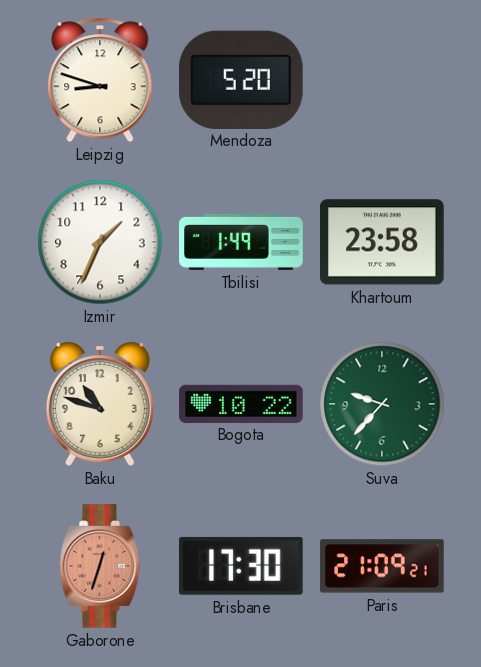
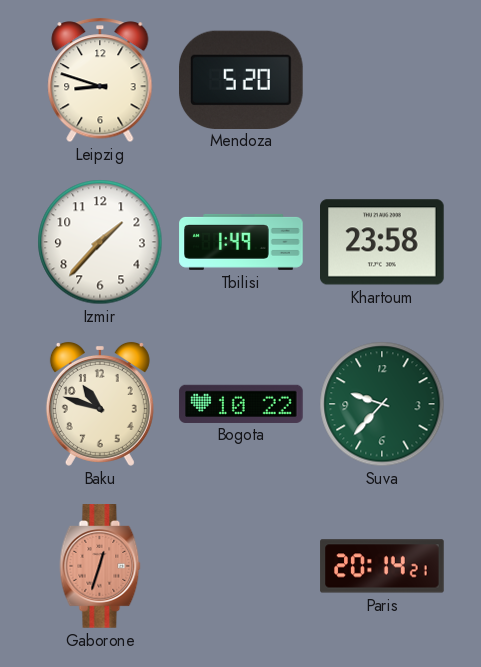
Izmir: 1:34 -> 1:37 (100, 242)
Brisbane: 17:30 -> none (242, 566)
Paris: 21:09 -> 20:14 (382, 566)
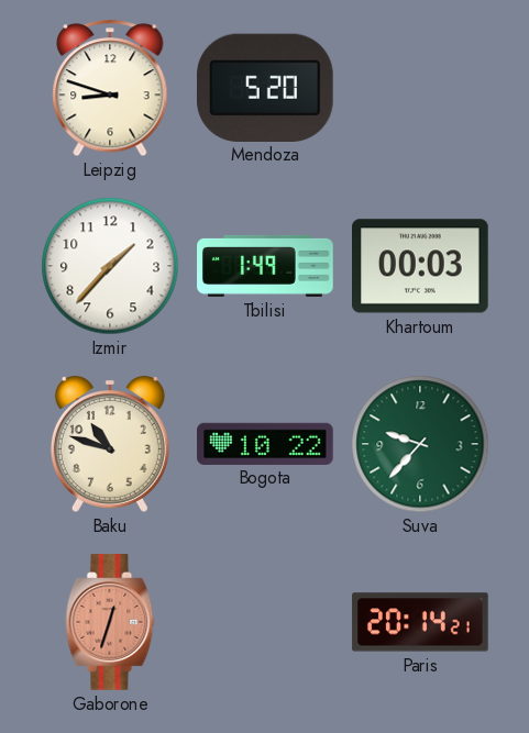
Khartoum: 23:58 -> 00:03 (421, 266)
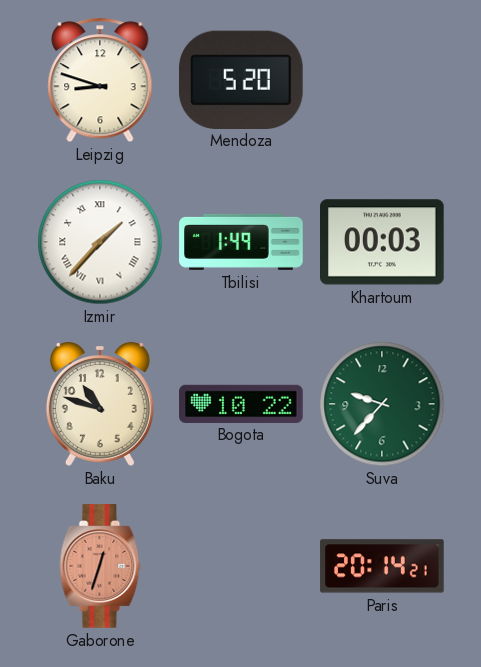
Izmir numerals: Arabic -> Roman (100, 242)
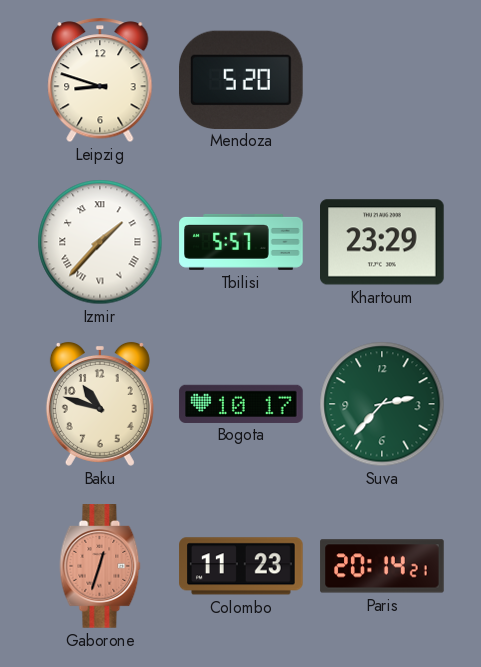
Tbilisi: 1:49 -> 5:57 (241, 242)
Khartoum: 00:03 -> 23:29 (383, 242)
Bogota: 10:22 -> 10:17 (241, 403)
Suva: 9:37 -> 2:37 (382, 404)
Colombo: none -> 11:23 (241, 566)
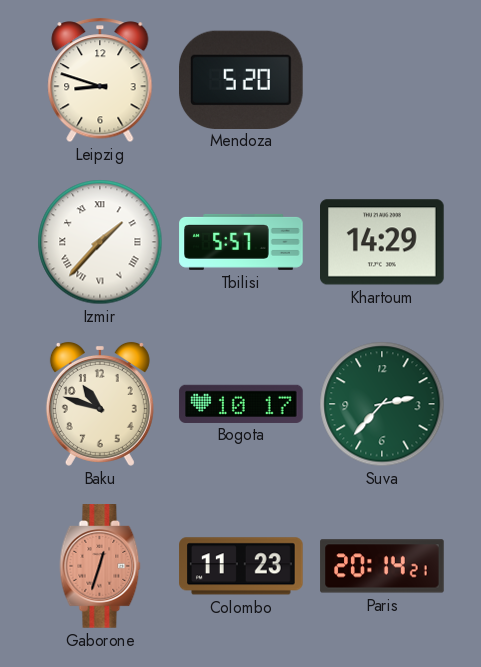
Khartoum: 23:29 -> 14:29 (383, 242)
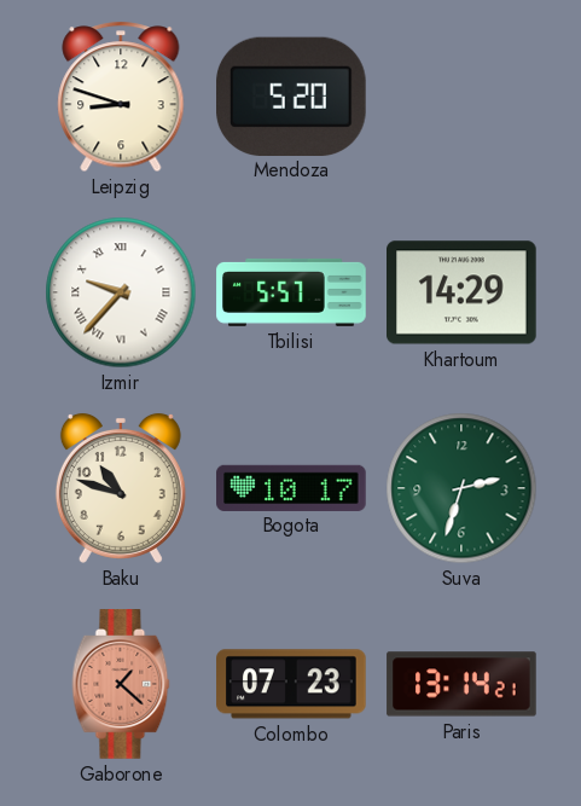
Izmir: 1:37 -> 9:37 (121, 292)
Suva: 2:37 -> 2:33 (461, 488)
Gaborone: 12:33 -> 1:22 (121, 684)
Colombo: 11:23 -> 07:23 (291, 684)
Paris: 20:14 -> 13:14 (461, 684)
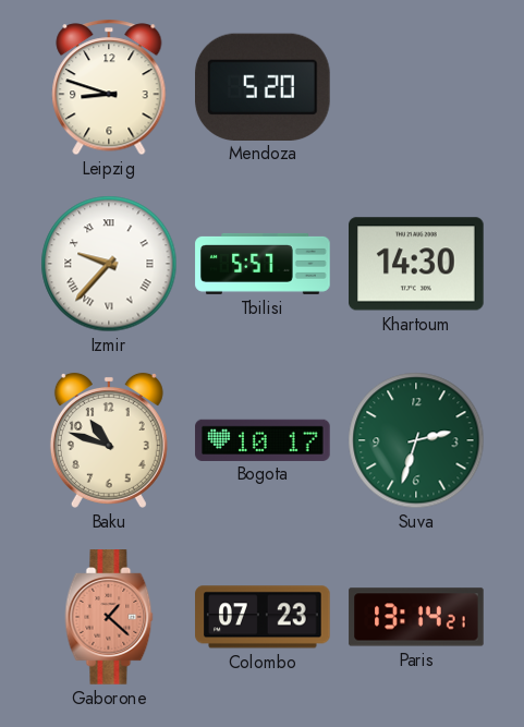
Khartoum: 14:29 -> 14:30 (417, 264)
